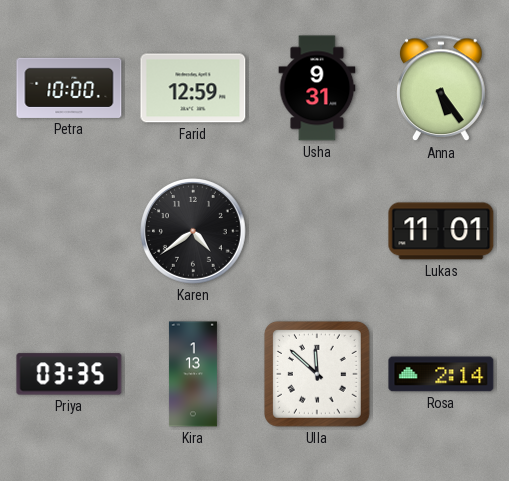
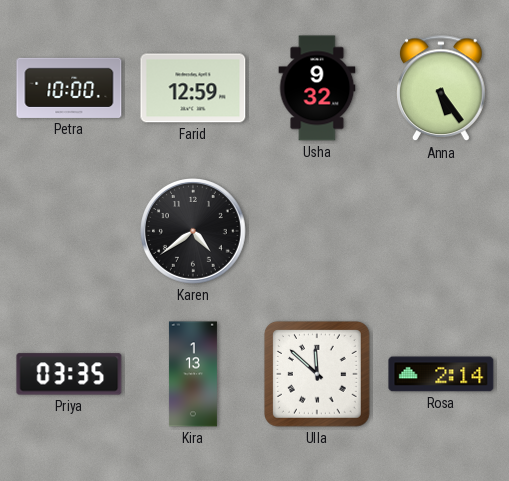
Usha: 9:31 -> 9:32 (317, 88)
Lukas: 11:01 -> none (441, 231)
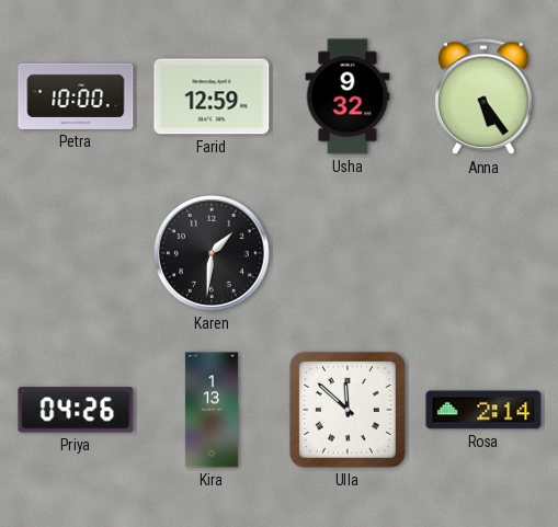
Karen: 4:39 -> 1:31 (213, 254)
Priya: 03:35 -> 04:26 (76, 410)
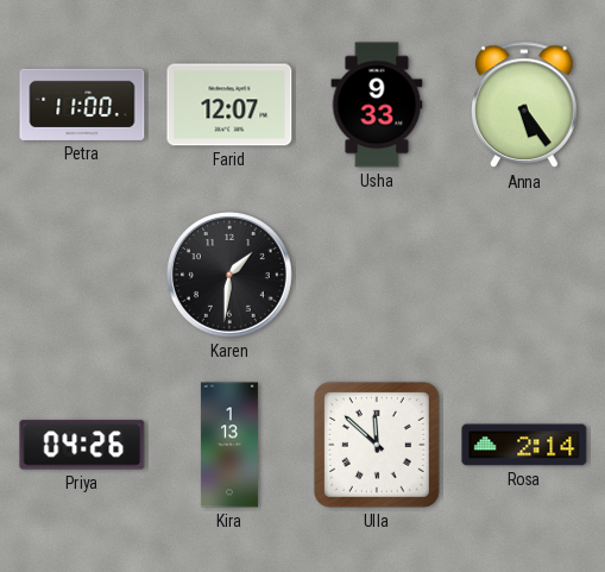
Petra: 10:00 -> 11:00 (82, 105)
Farid: 12:59 -> 12:07 (229, 105)
Usha: 9:32 -> 9:33 (377, 105)
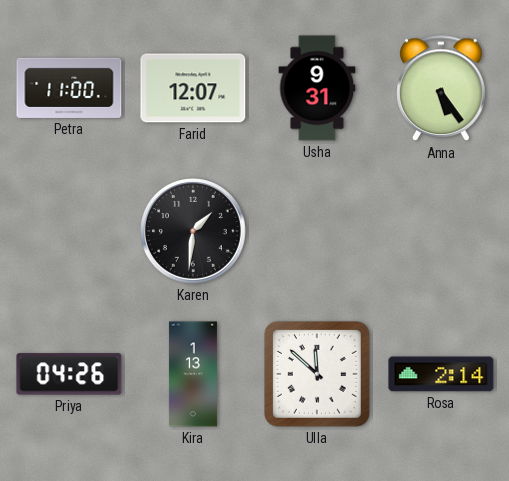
Usha: 9:33 -> 9:31 (317, 88)
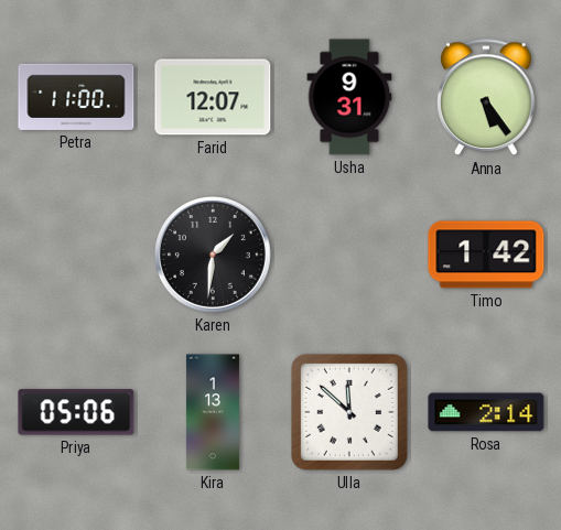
Timo: none -> 1:42 (486, 255)
Priya: 04:26 -> 05:06 (76, 412)
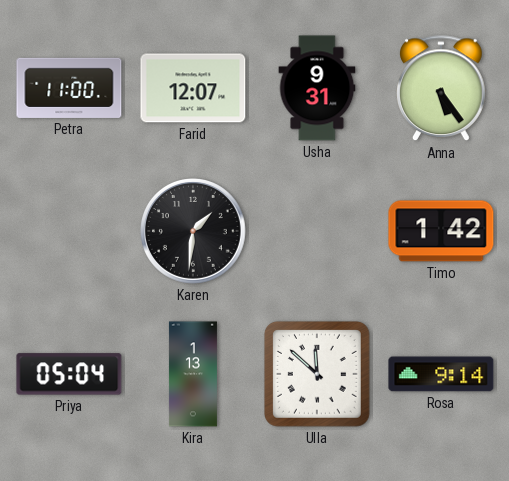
Priya: 05:06 -> 05:04 (69, 374)
Rosa: 2:14 -> 9:14 (441, 374)
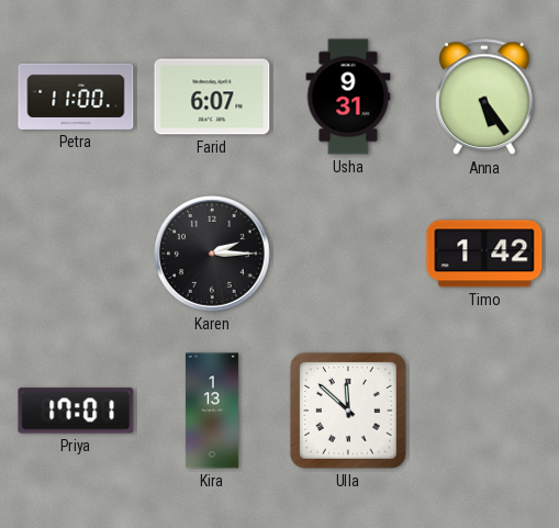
Farid: 12:07 -> 6:07 (212, 97)
Karen: 1:31 -> 2:15 (213, 255)
Priya: 05:04 -> 17:01 (76, 411)
Rosa: 9:14 -> none (441, 374)
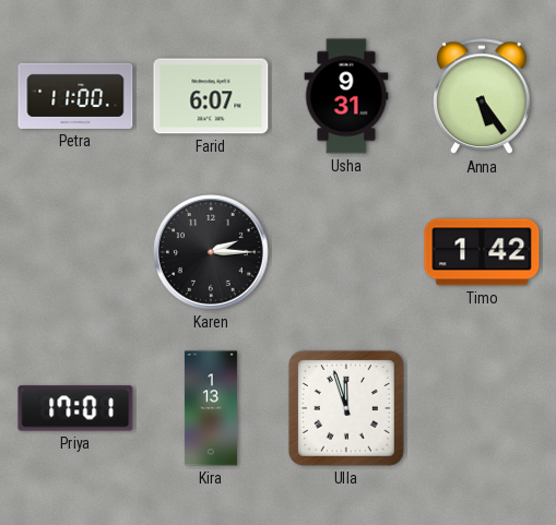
Ulla: 11:52 -> 11:57 (346, 408)
